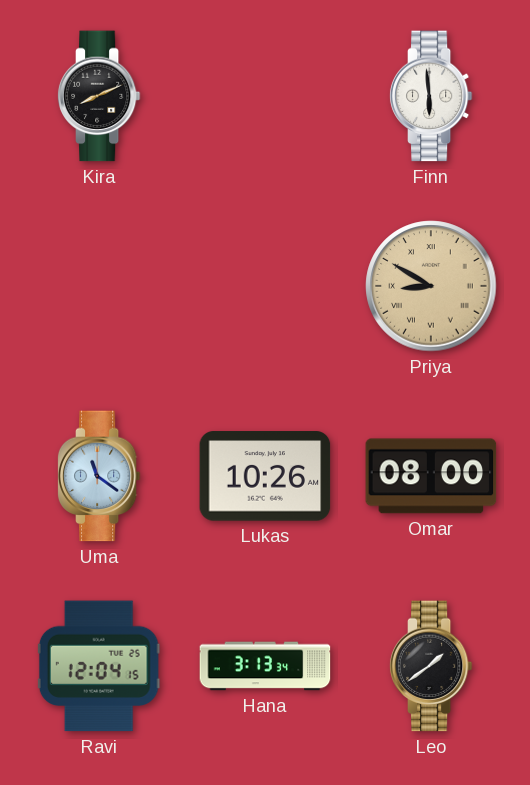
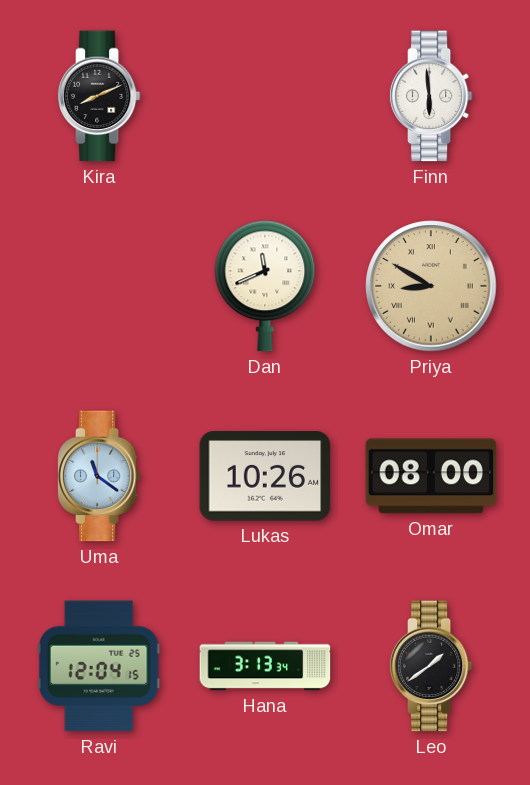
Dan: none -> 11:41 (265, 286)
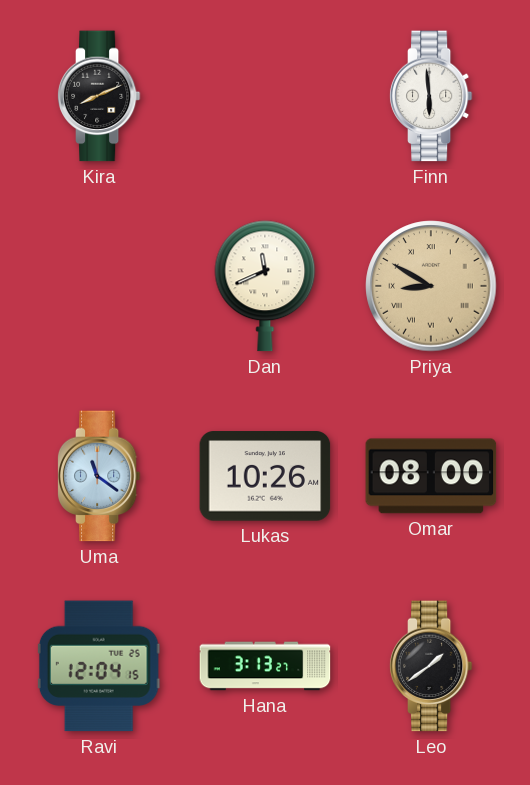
Hana: 3:13:34 -> 3:13:27 (265, 666)
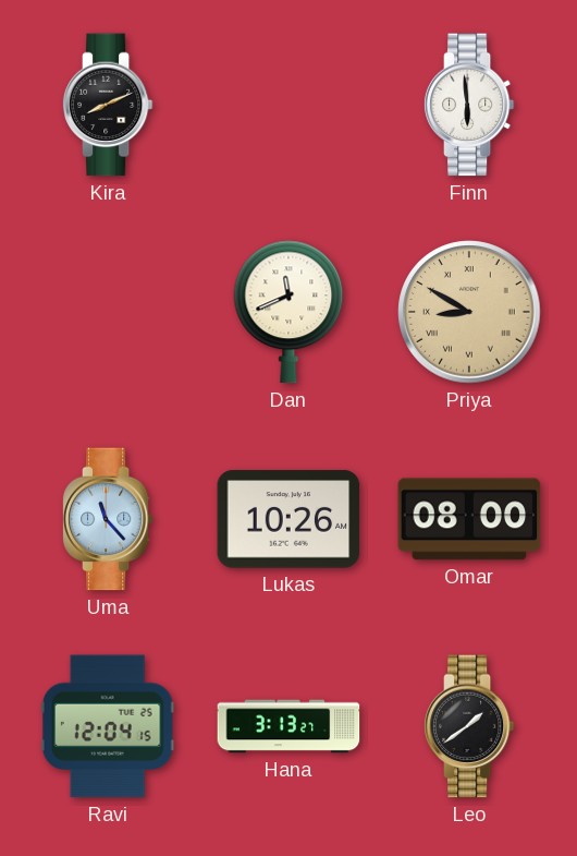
Uma: 11:21 -> 11:23 (108, 519)
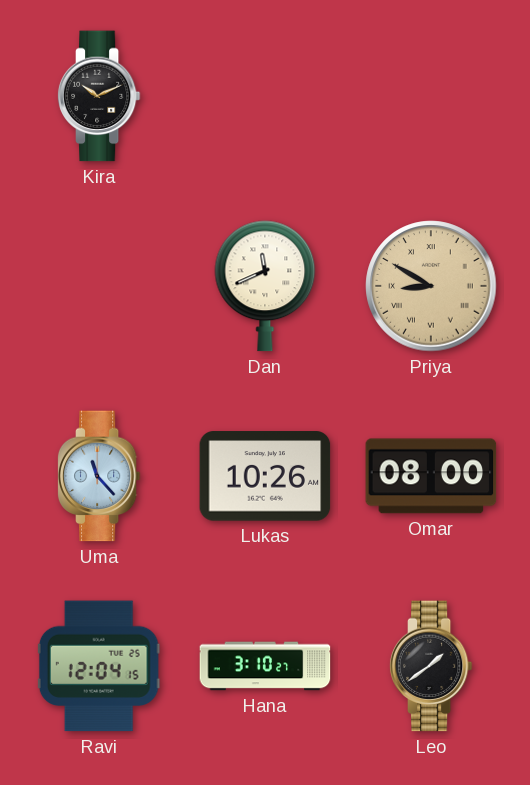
Kira: 8:11 -> 10:11 (99, 96)
Finn: 5:59 -> none (469, 105)
Hana: 3:13 -> 3:10 (265, 666)
